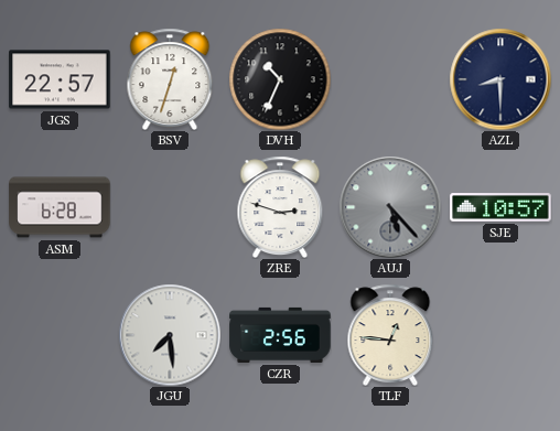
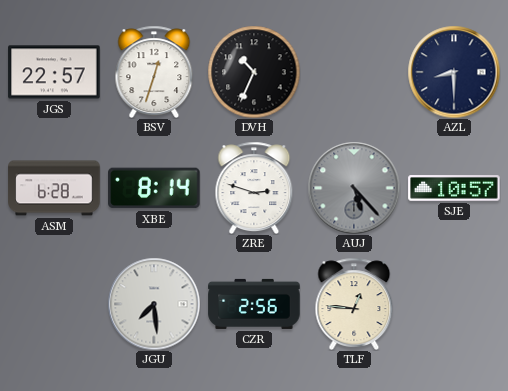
XBE: none -> 8:14 (154, 188)
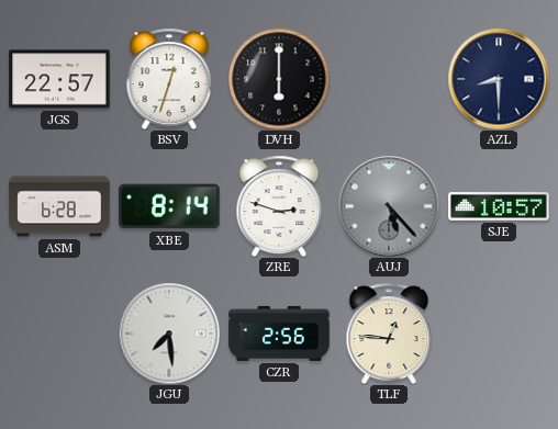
DVH: 10:34 -> 6:00 (279, 79)
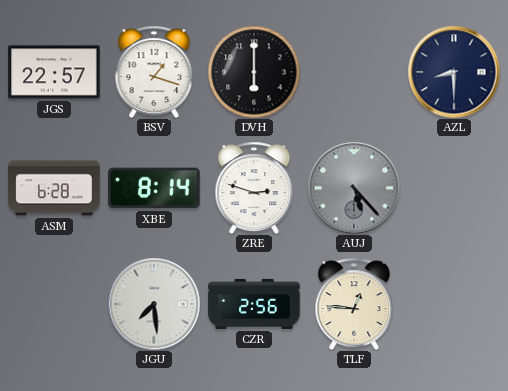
BSV: 12:33 -> 1:18 (154, 71)
SJE: 10:57 -> none (499, 206)
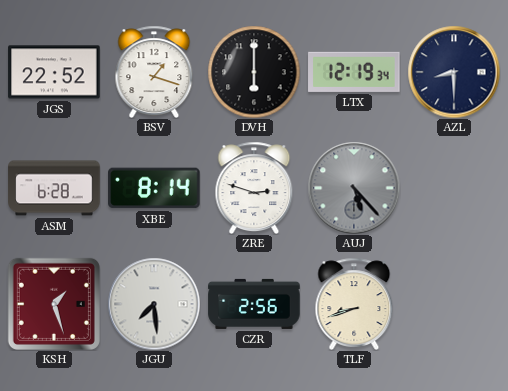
JGS: 22:57 -> 22:52 (54, 72)
LTX: none -> 12:19 (354, 72)
KSH: none -> 1:27 (54, 304)
TLF: 12:46 -> 8:42 (354, 303)
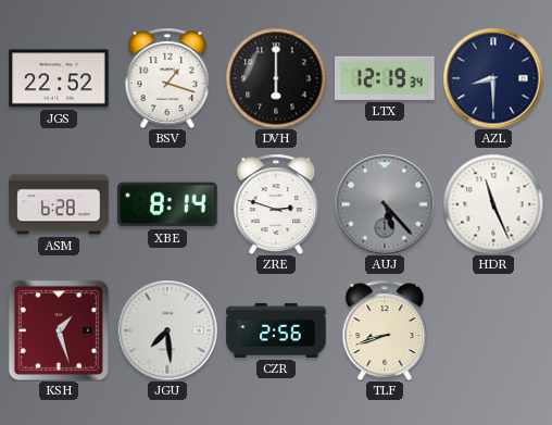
HDR: none -> 11:26 (493, 204)
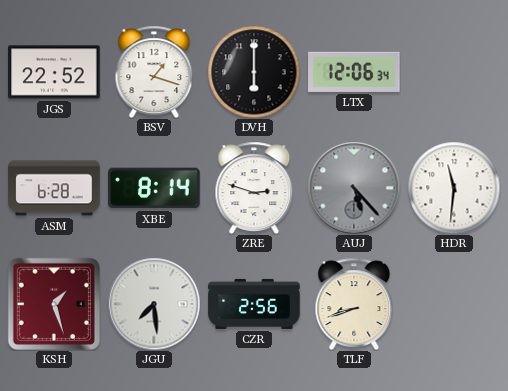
LTX: 12:19 -> 12:06 (354, 72)
AZL: 8:30 -> none (493, 78)
HDR: 11:26 -> 11:31 (454, 188)
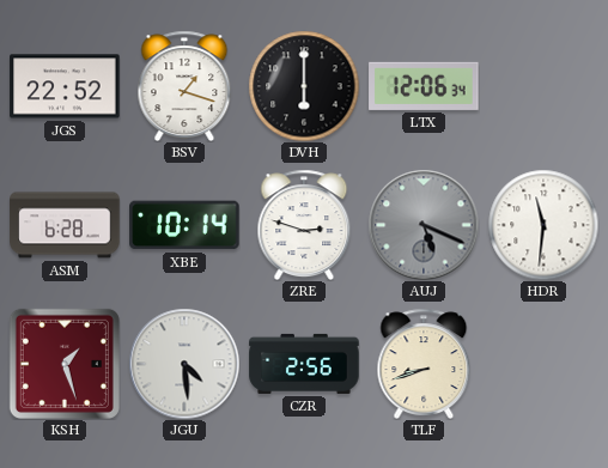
XBE: 8:14 -> 10:14 (184, 225)
AUJ: 5:23 -> 5:19 (424, 225)
JGU: 7:29 -> 4:29 (184, 364)
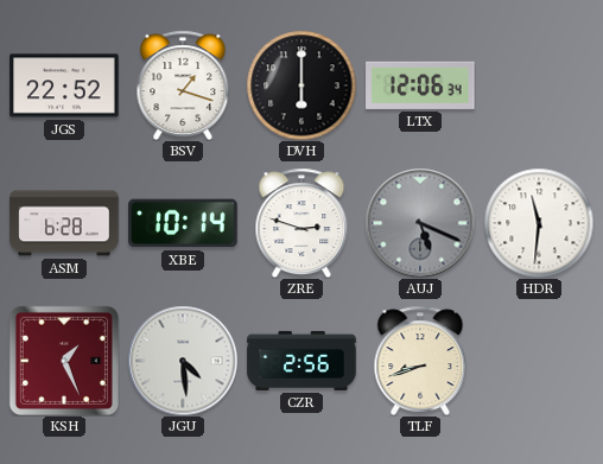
KSH: 1:27 -> 1:26 (64, 361)
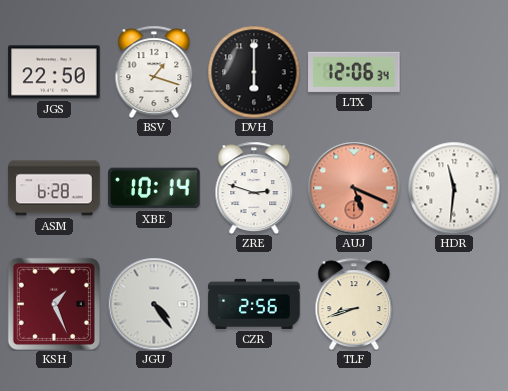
JGS: 22:52 -> 22:50 (54, 72)
AUJ dial: grey -> salmon (354, 188)
JGU: 4:29 -> 4:24 (154, 304)
